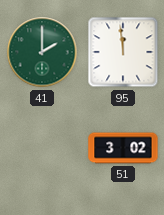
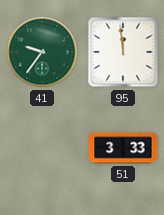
41: 2:00 -> 9:36 (42, 52)
51: 3:02 -> 3:33 (123, 148)
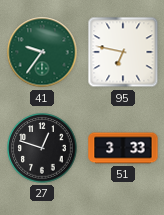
95: 11:59 -> 6:47 (123, 52)
27: none -> 12:48 (42, 148)
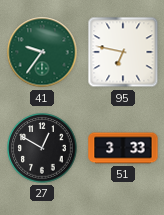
27: 12:48 -> 12:50 (42, 148)
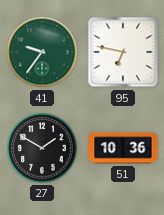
27: 12:50 -> 1:50 (42, 148)
51: 3:33 -> 10:36 (123, 148)
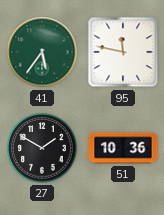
41: 9:36 -> 5:36 (42, 52)
95: 6:47 -> 11:47 (123, 52)
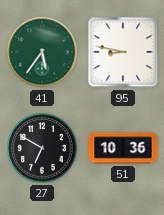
95: 11:47 -> 8:47 (123, 52)
27: 1:50 -> 6:50 (42, 148)
